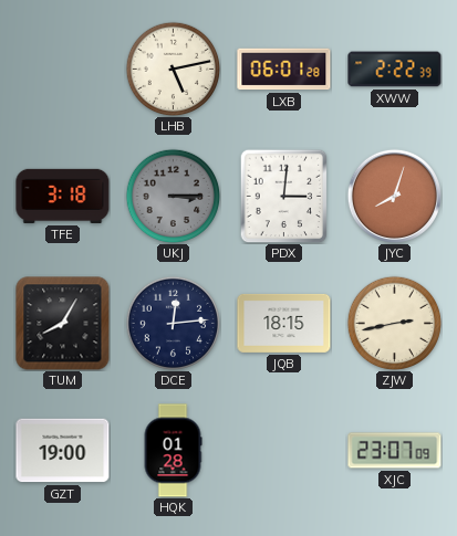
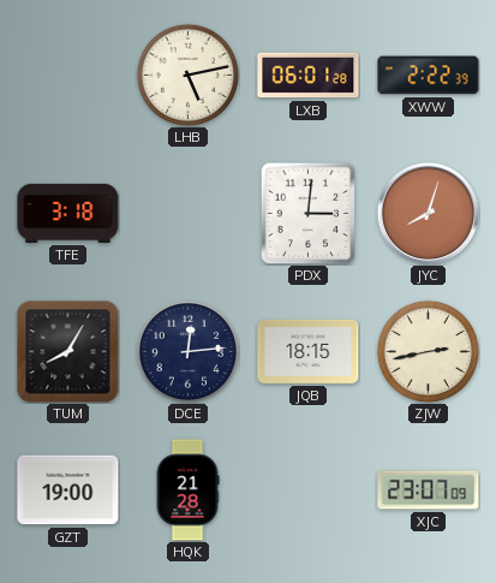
UKJ: 3:15 -> none (173, 196)
HQK: 01:28 -> 21:28 (187, 490)
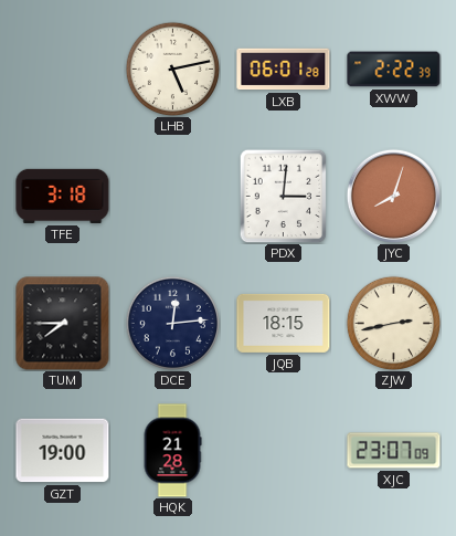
TUM: 8:05 -> 7:45 (63, 324)
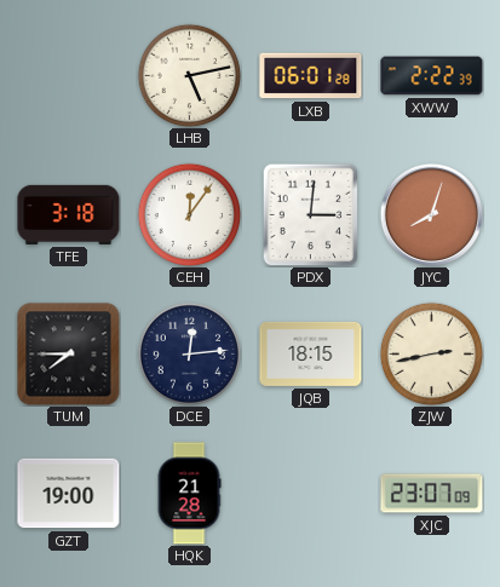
CEH: none -> 12:06 (189, 214)
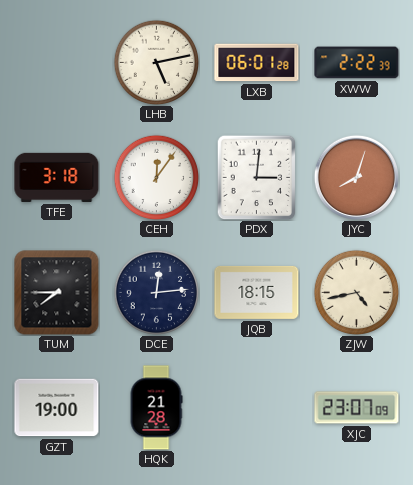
ZJW: 2:43 -> 4:43 (356, 292)
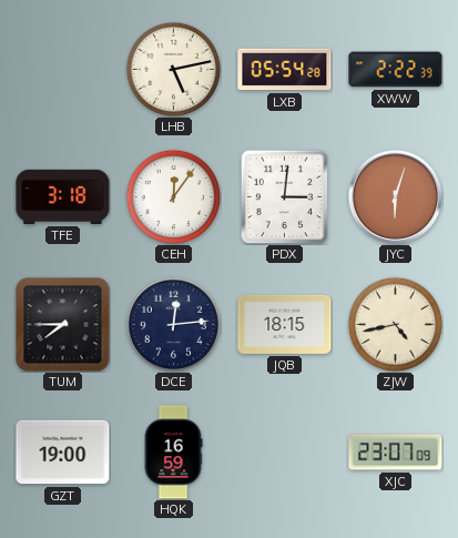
LXB: 06:01 -> 05:54 (285, 70)
JYC: 8:03 -> 6:03 (395, 196)
HQK: 21:28 -> 16:59 (173, 453)
